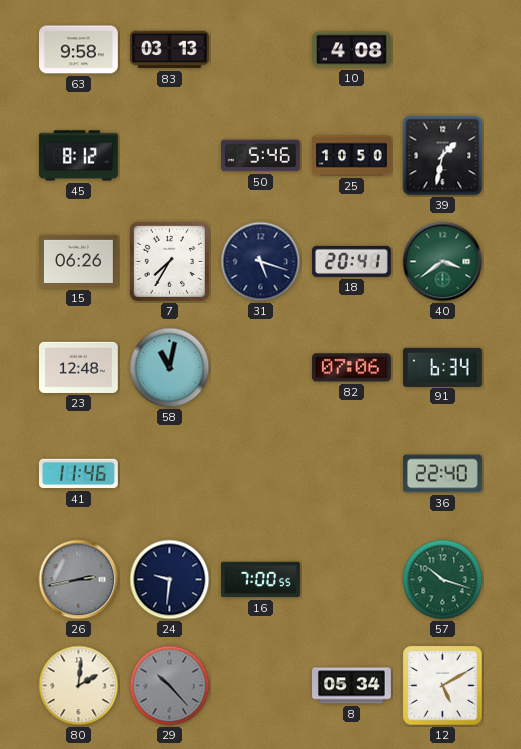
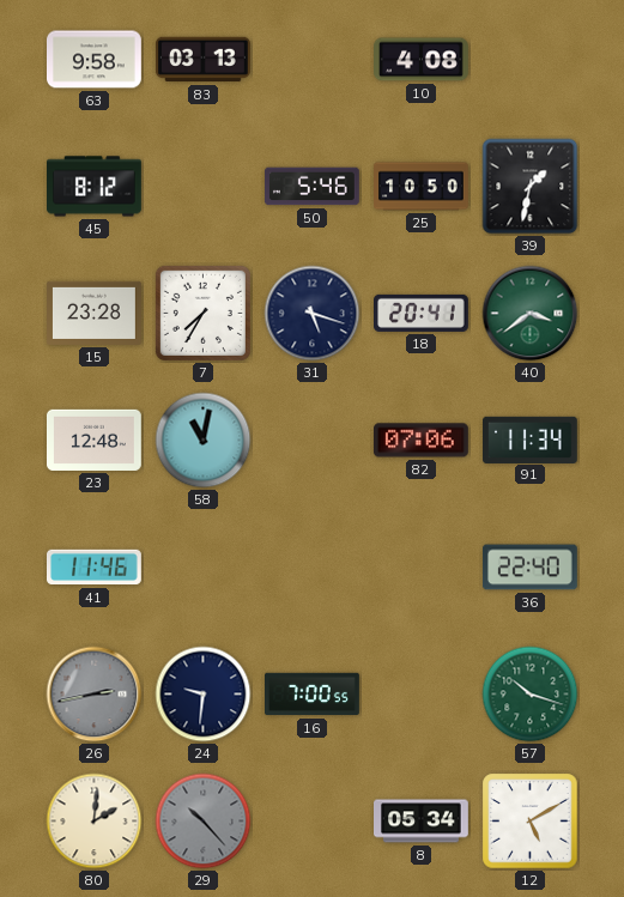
15: 06:26 -> 23:28 (95, 313)
91: 6:34 -> 11:34 (531, 440)
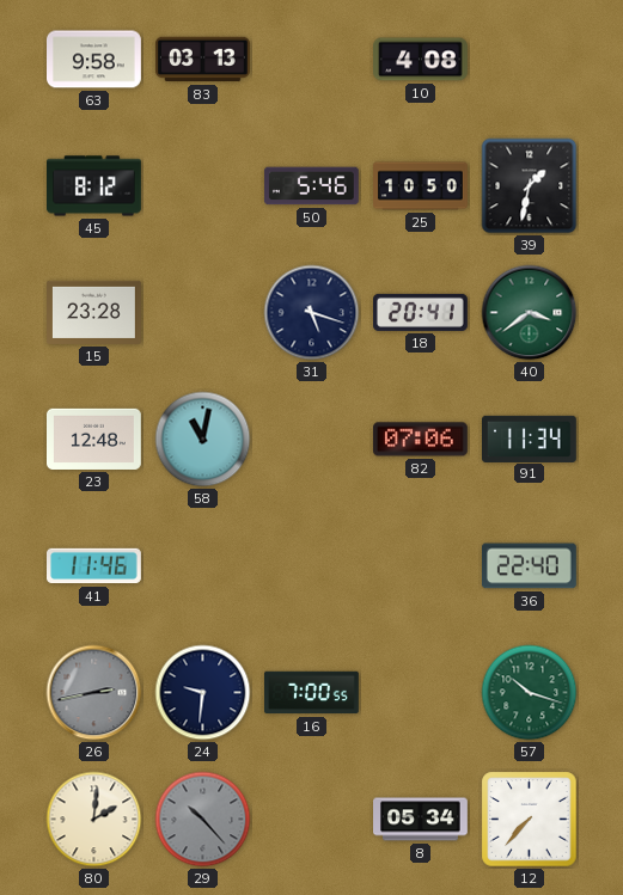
7: 7:35 -> none (202, 313)
12: 5:10 -> 7:37 (530, 820)
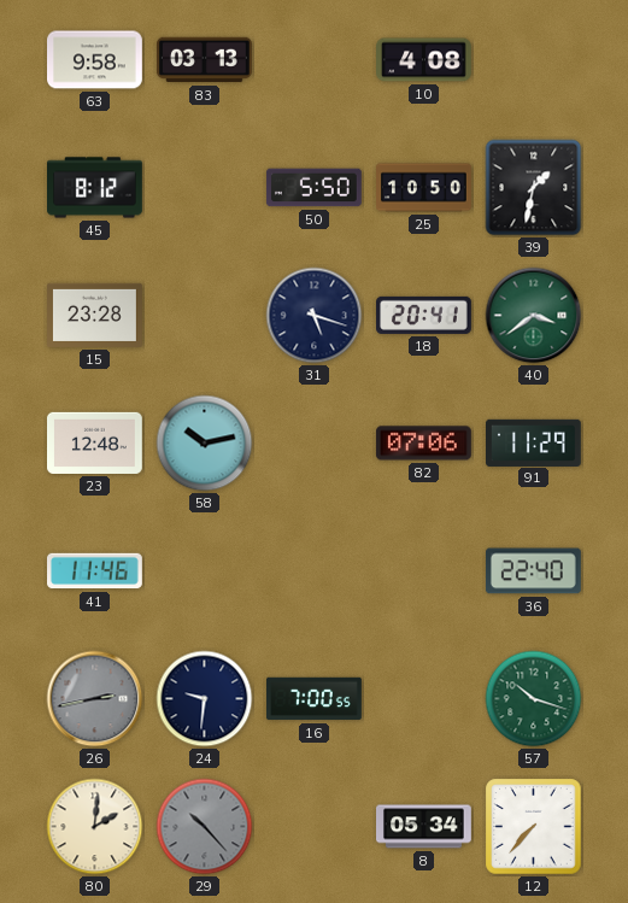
50: 5:46 -> 5:50 (313, 188)
58: 11:02 -> 10:13 (205, 444)
91: 11:34 -> 11:29 (534, 442)
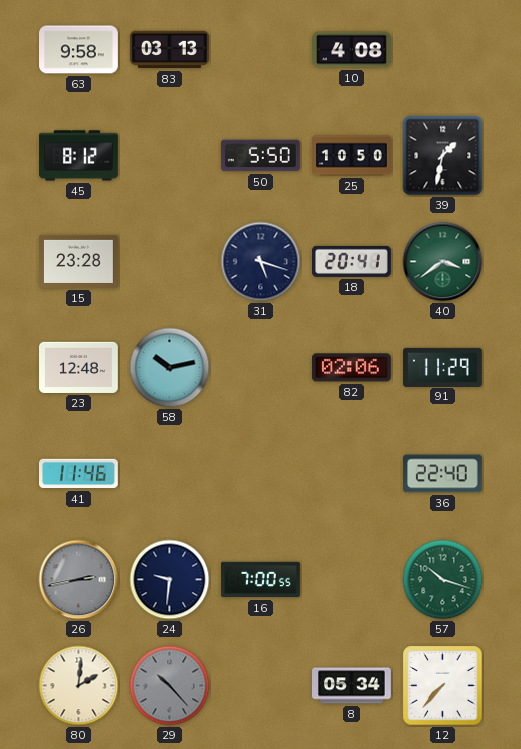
82: 07:06 -> 02:06 (351, 368)
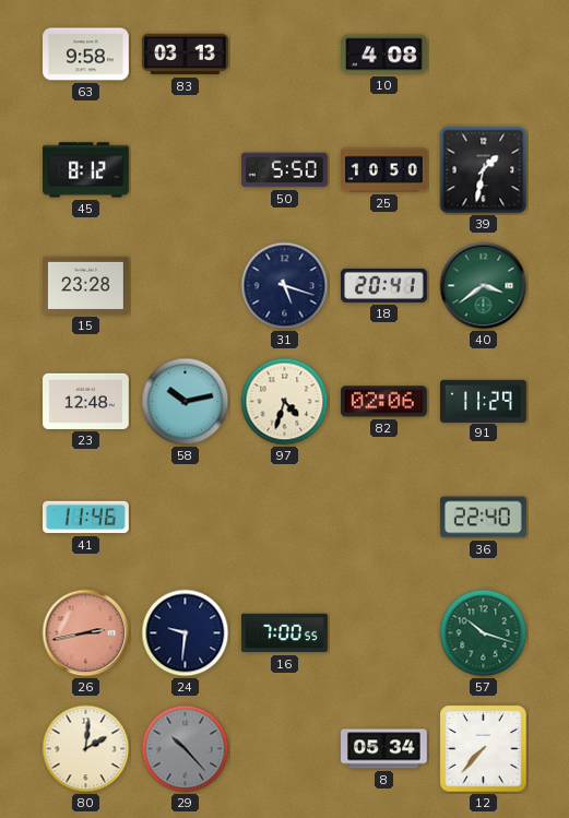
97: none -> 4:33 (285, 402)
26 dial: grey -> salmon (86, 633)
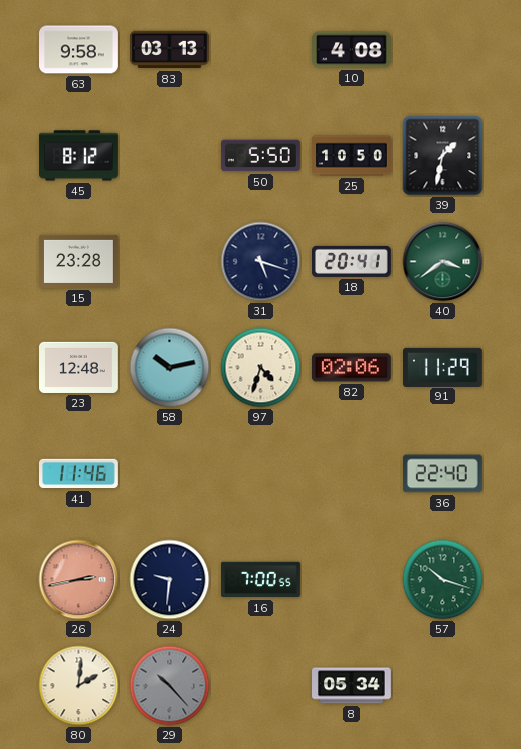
12: 7:37 -> none (484, 749)
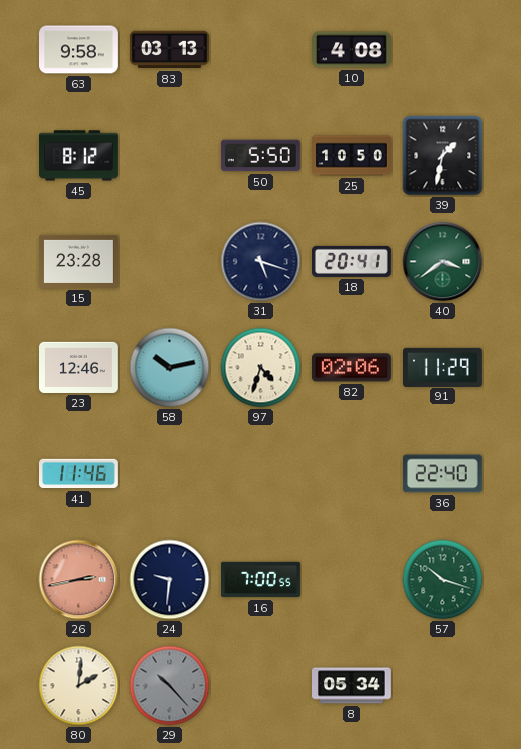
23: 12:48 -> 12:46 (79, 367)
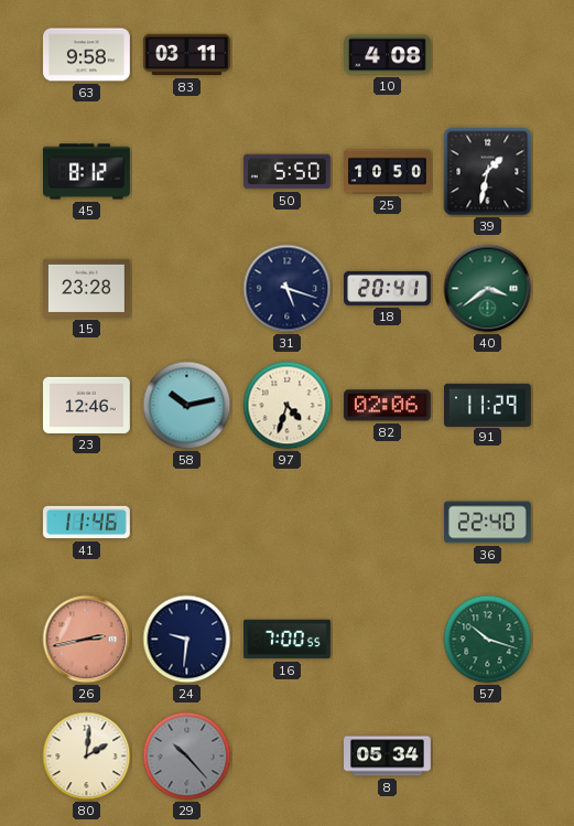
83: 03:13 -> 03:11 (186, 55)
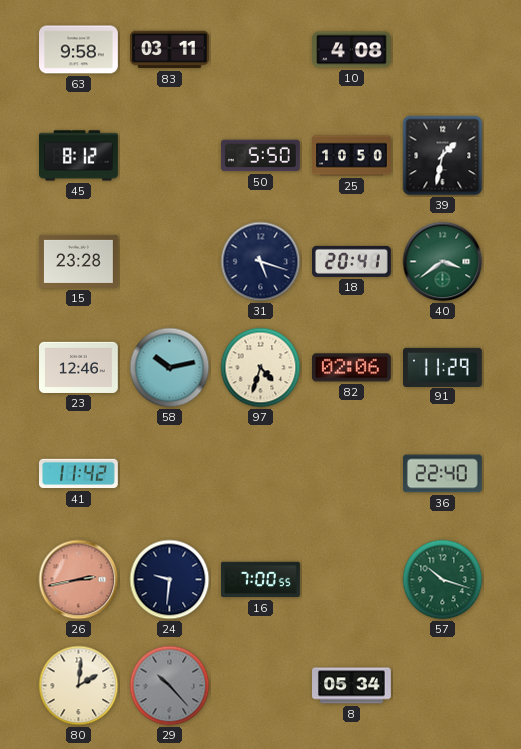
41: 11:46 -> 11:42 (79, 474)
